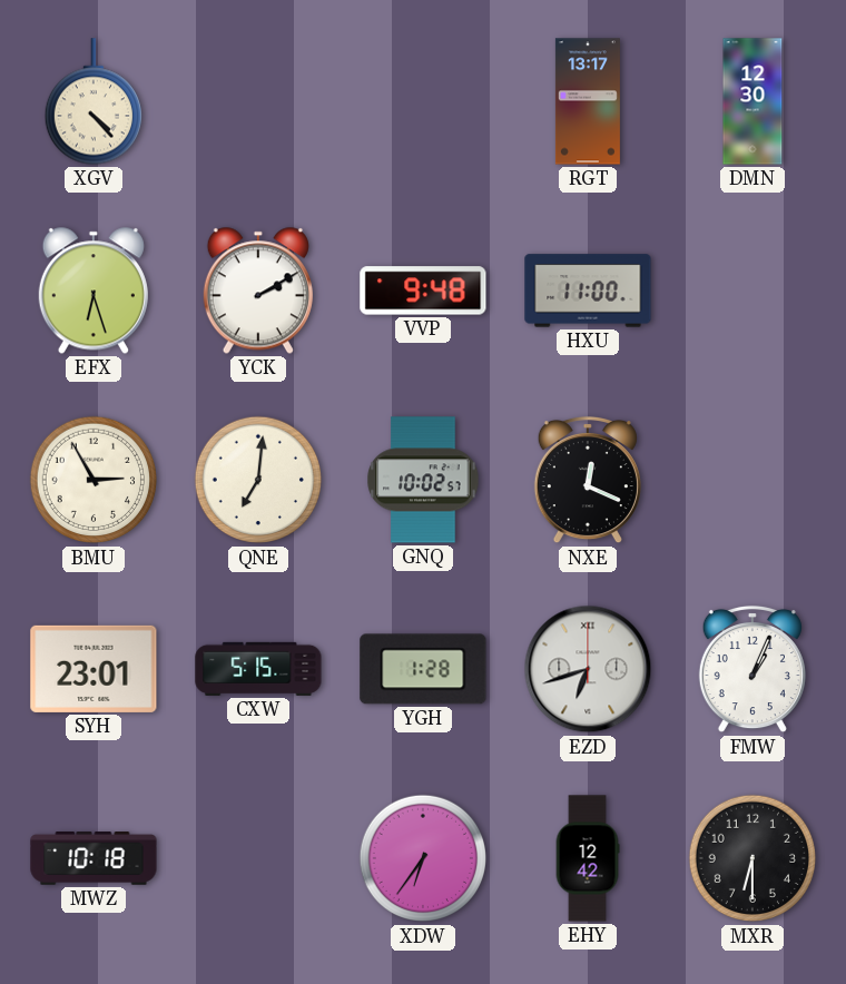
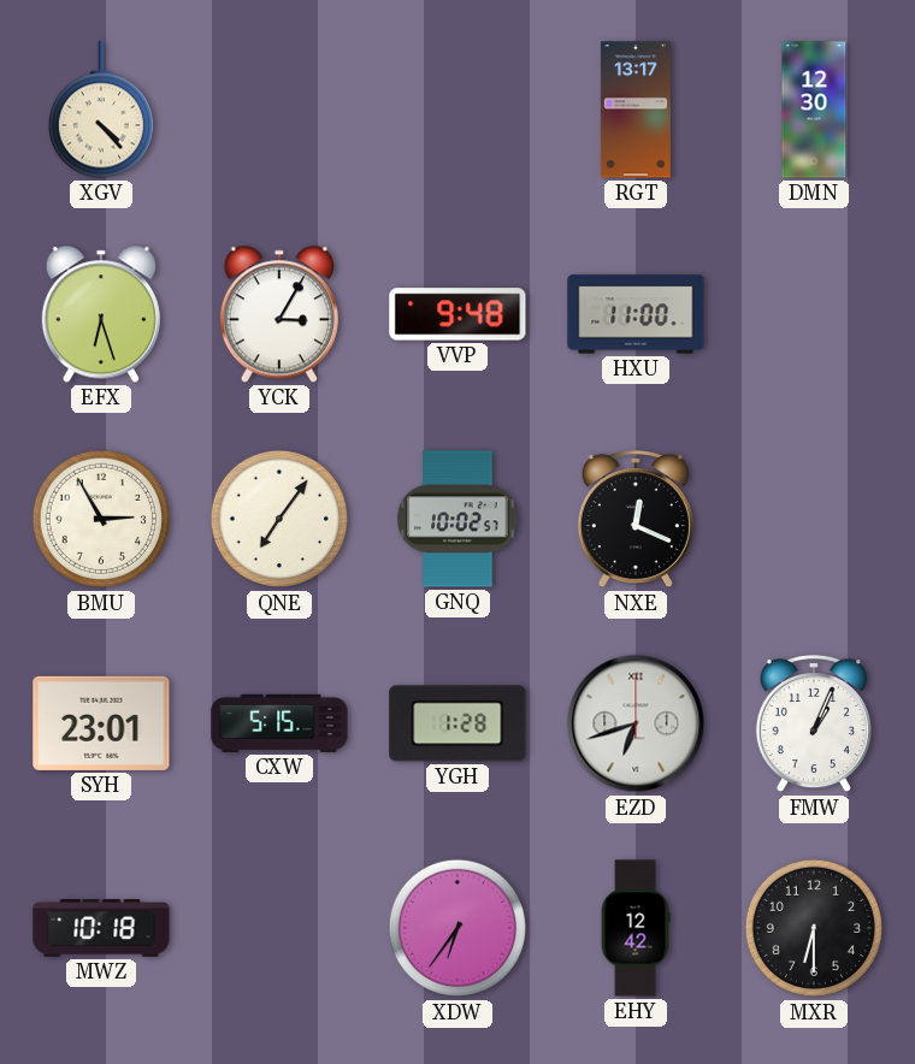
YCK: 2:10 -> 3:05 (279, 314)
QNE: 7:01 -> 7:06 (279, 519)
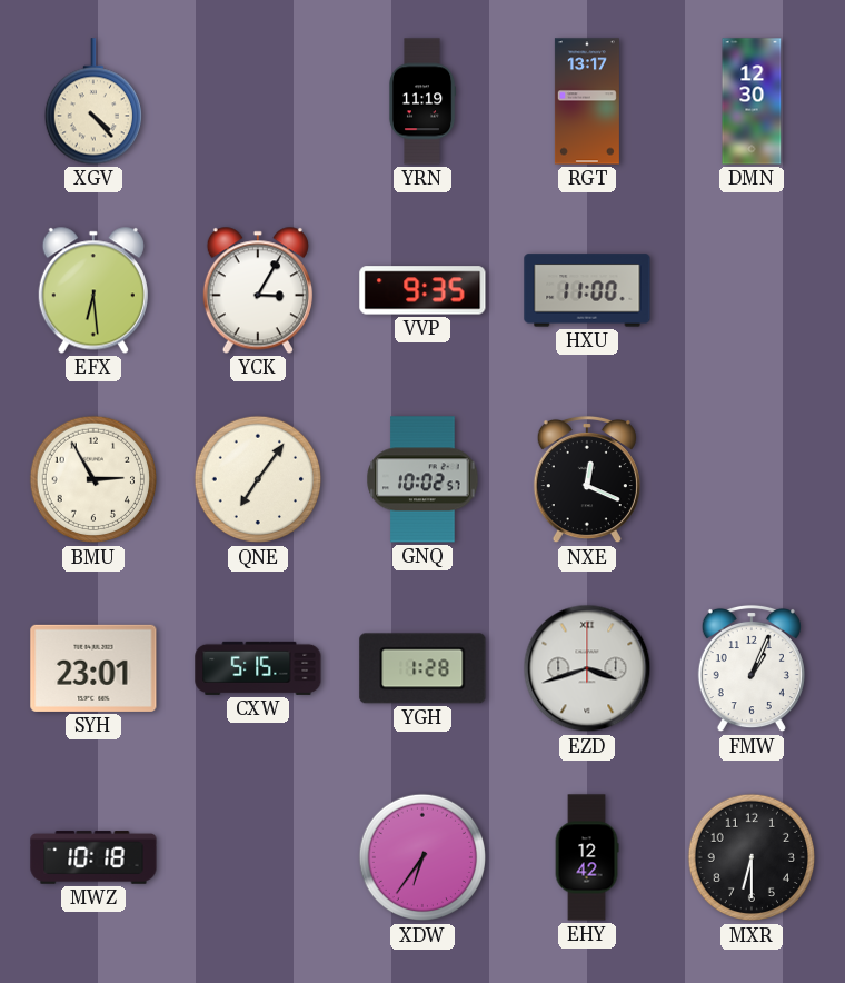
YRN: none -> 11:19 (422, 101)
EFX: 6:27 -> 6:29 (93, 290)
VVP: 9:48 -> 9:35 (422, 290)
EZD: 6:42 -> 3:42 (587, 668)
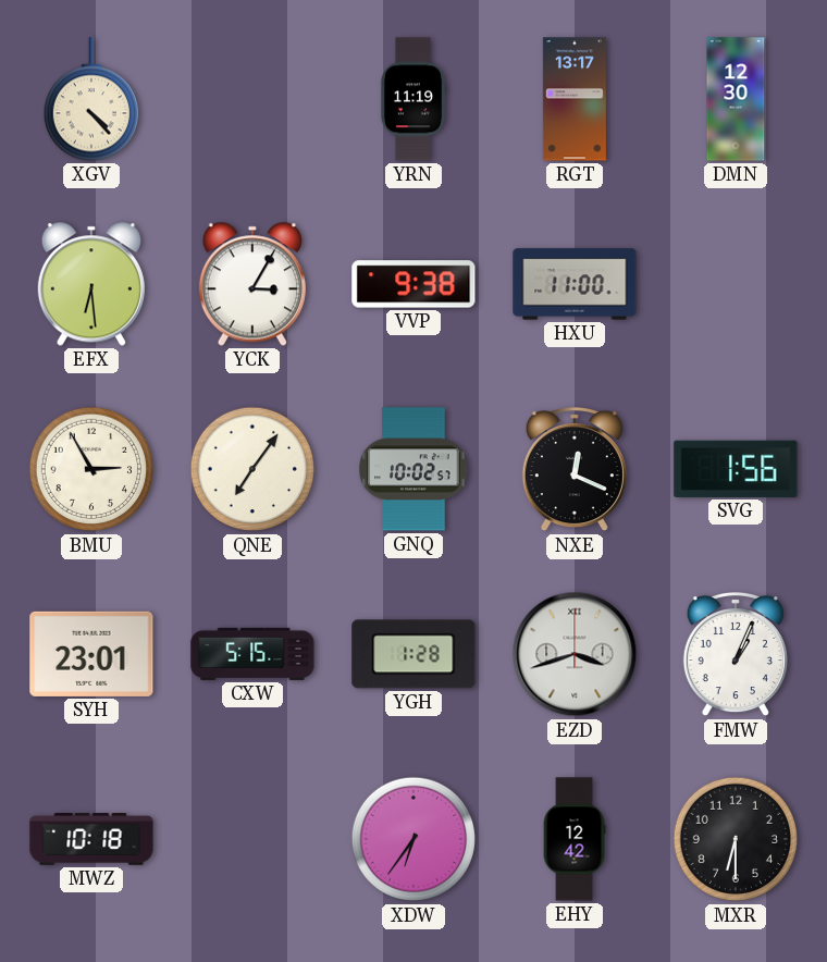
VVP: 9:35 -> 9:38 (414, 284)
SVG: none -> 1:56 (736, 469)
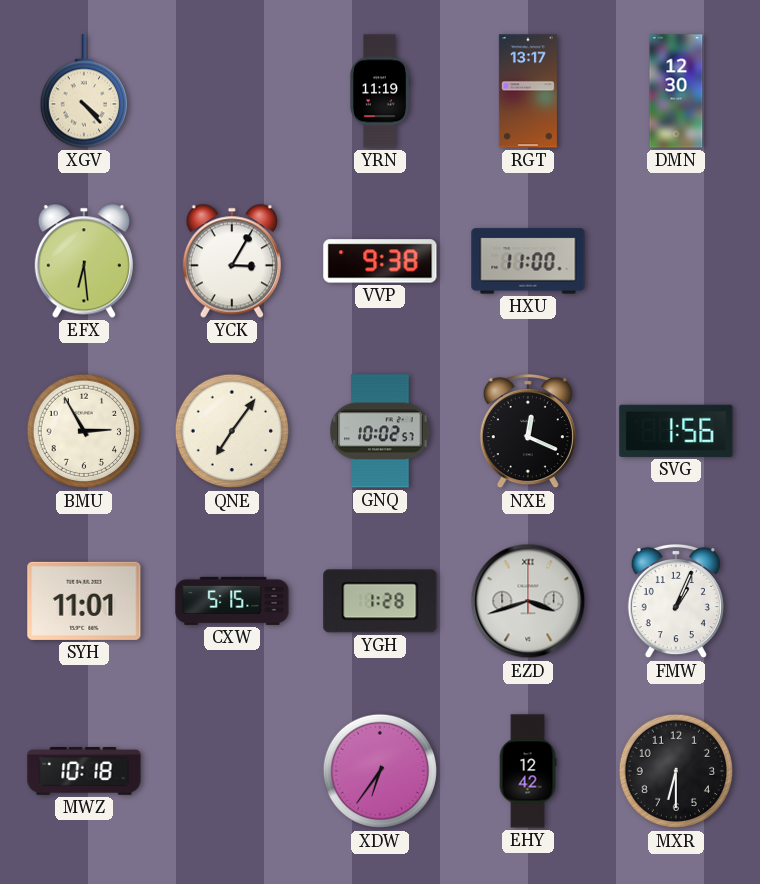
SYH: 23:01 -> 11:01 (84, 601)
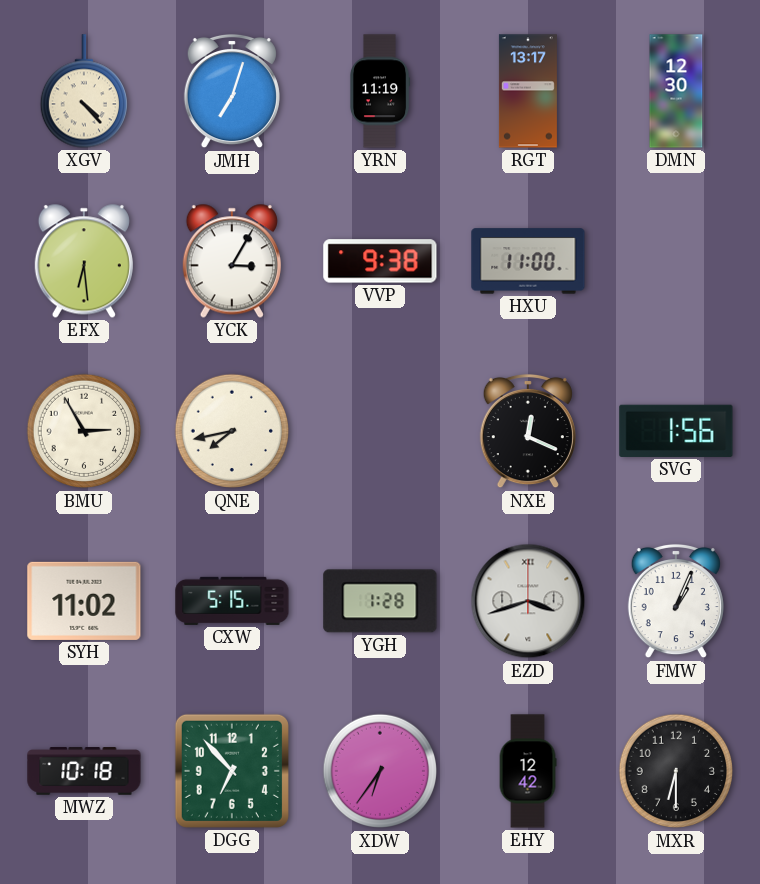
JMH: none -> 7:03 (232, 91)
QNE: 7:06 -> 7:43 (232, 431)
GNQ: 10:02 -> none (380, 431)
SYH: 11:01 -> 11:02 (84, 601)
DGG: none -> 6:53 (232, 771)
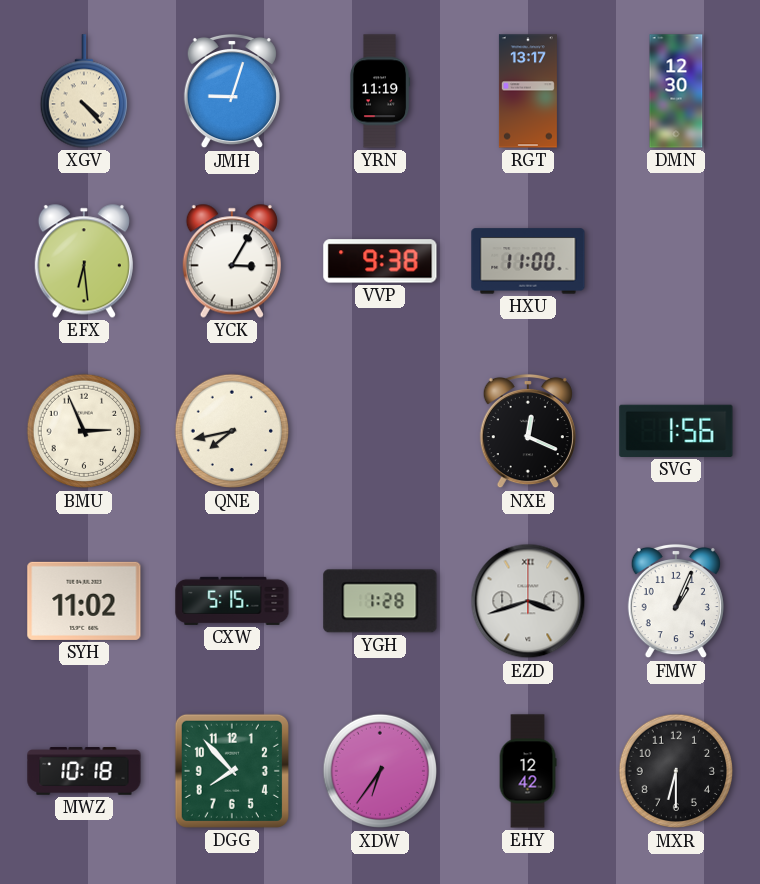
JMH: 7:03 -> 9:03 (232, 91)
BMU: 2:55 -> 2:56 (84, 431)
DGG: 6:53 -> 7:53 (232, 771)
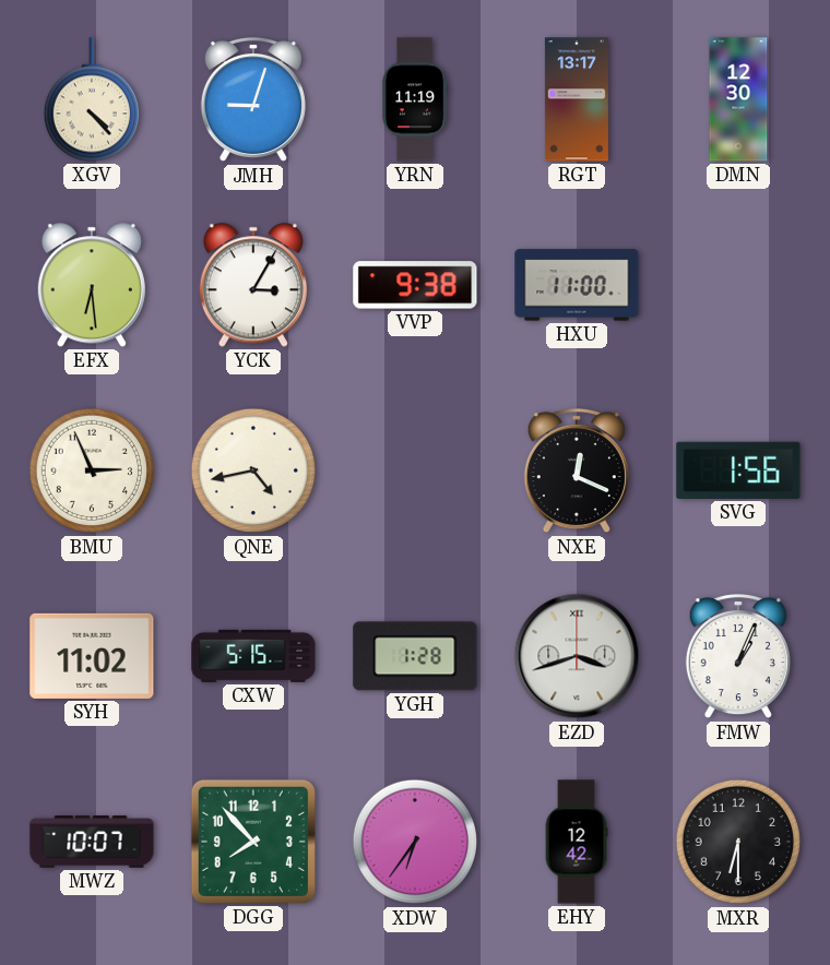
QNE: 7:43 -> 4:43 (253, 470)
MWZ: 10:18 -> 10:07 (92, 842)
